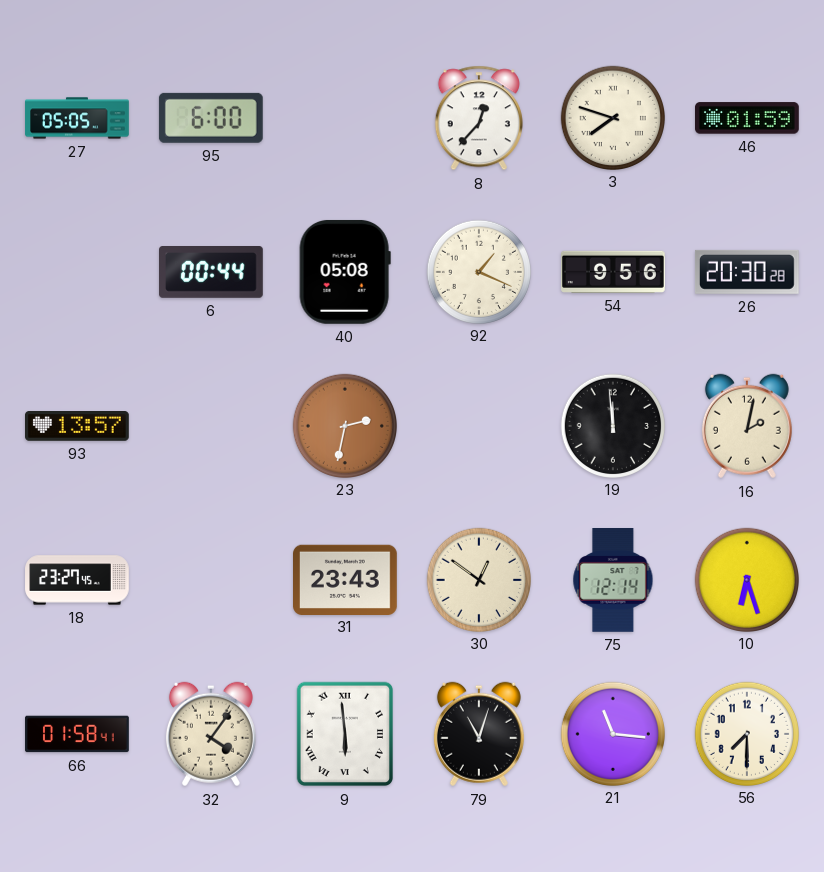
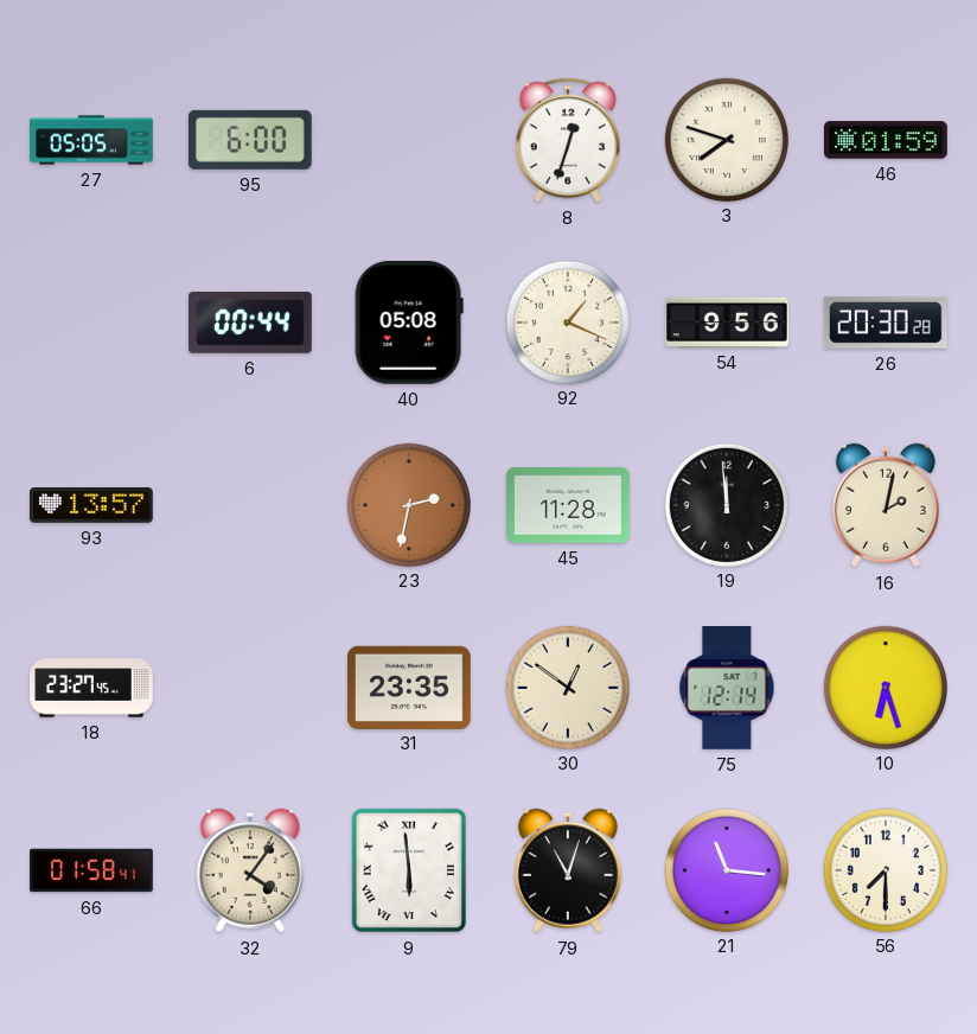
8: 12:37 -> 12:33 (568, 140)
45: none -> 11:28 (569, 505)
31: 23:43 -> 23:35 (410, 687)
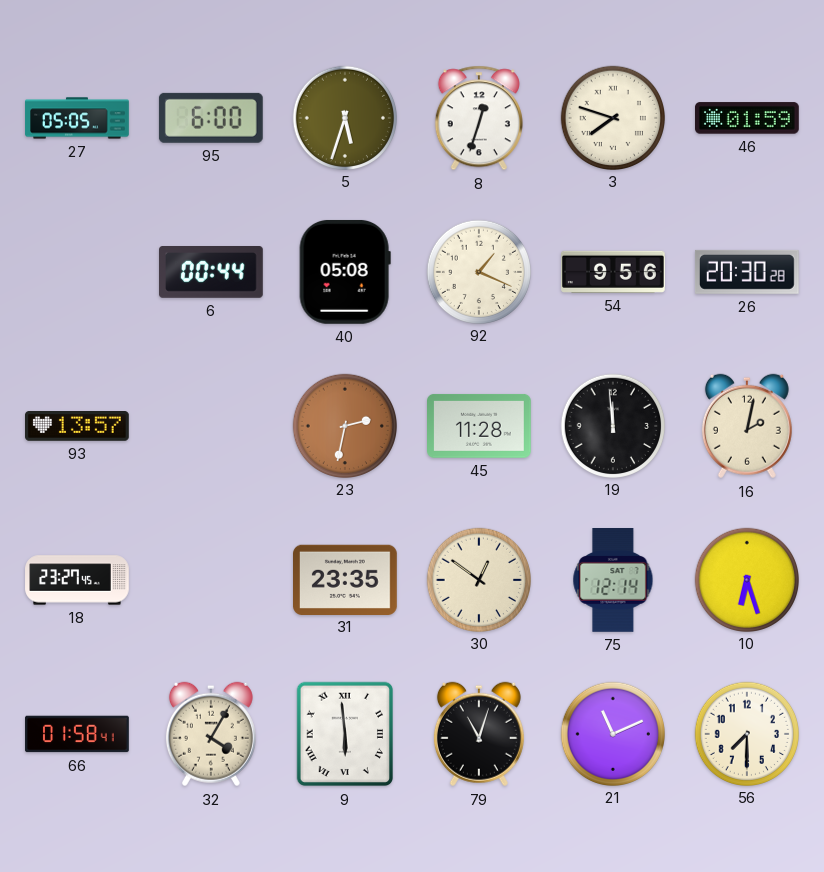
5: none -> 5:33 (344, 117)
32: 4:06 -> 4:05 (211, 734)
21: 11:16 -> 11:11 (612, 733)
